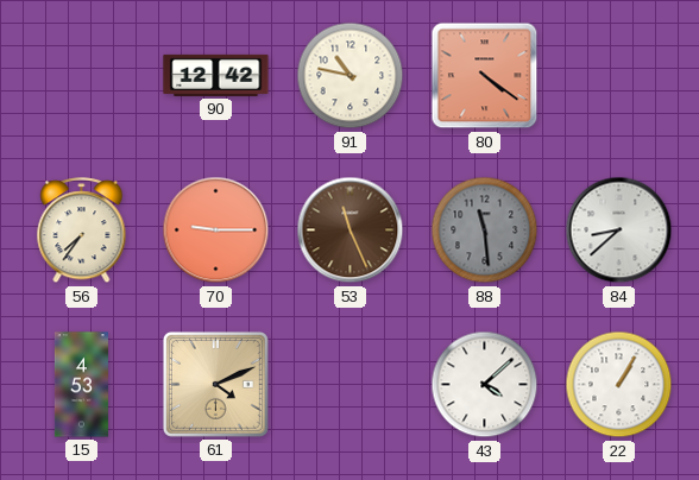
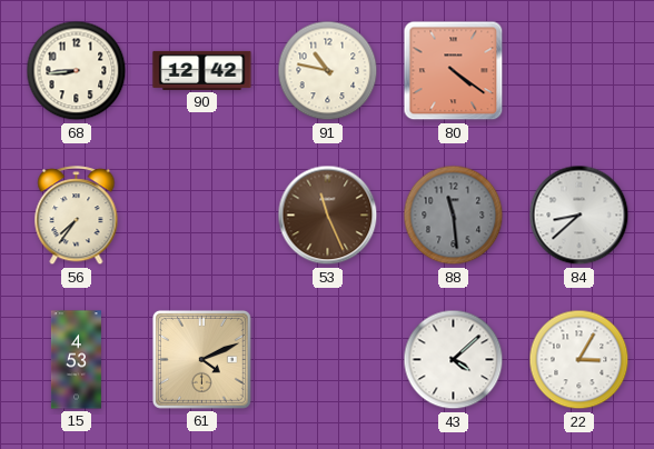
68: none -> 8:44 (77, 71)
70: 9:15 -> none (216, 230)
22: 1:05 -> 3:05 (579, 360)
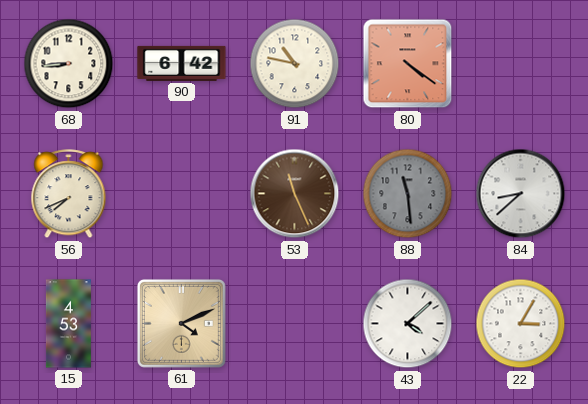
90: 12:42 -> 6:42 (182, 63)
56: 7:36 -> 7:41 (69, 194)
